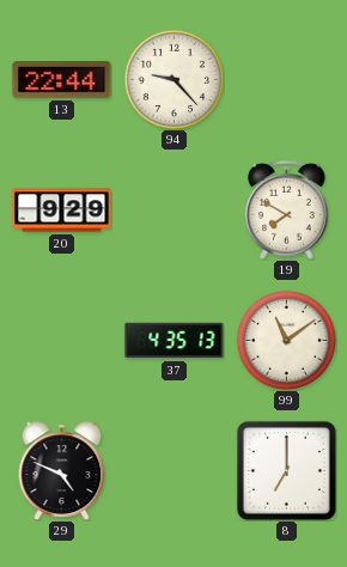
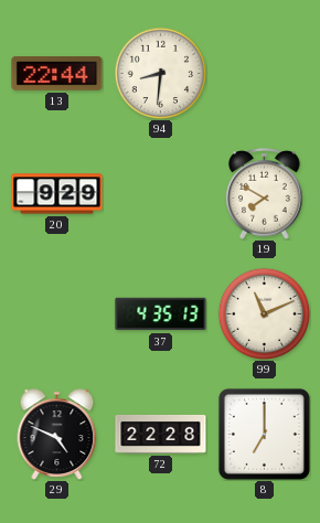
94: 9:23 -> 8:31 (160, 73)
99: 11:09 -> 11:11 (264, 313)
72: none -> 22:28 (161, 434)
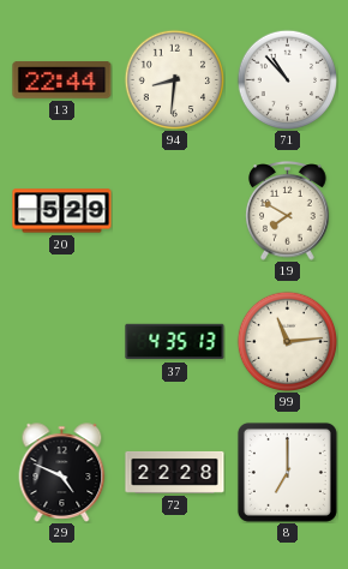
71: none -> 10:53 (287, 79)
20: 9:29 -> 5:29 (62, 211)
99: 11:11 -> 11:14 (287, 341)
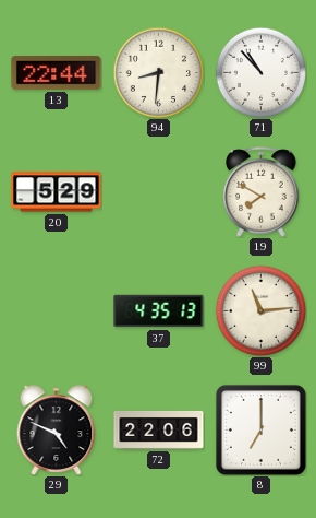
72: 22:28 -> 22:06 (159, 429)
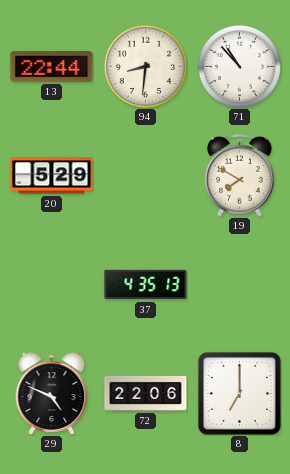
99: 11:14 -> none (260, 310)
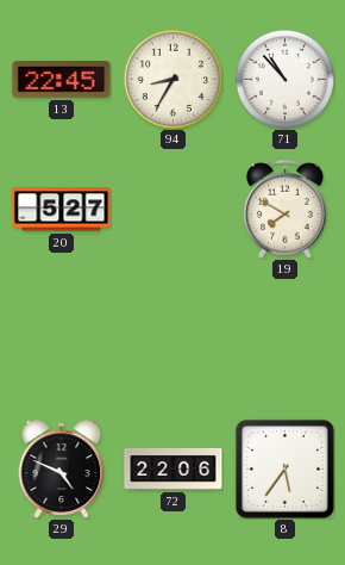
13: 22:44 -> 22:45 (62, 80)
94: 8:31 -> 8:35 (172, 79)
20: 5:29 -> 5:27 (62, 210)
37: 4:35 -> none (146, 285)
8: 7:00 -> 5:36 (284, 468)
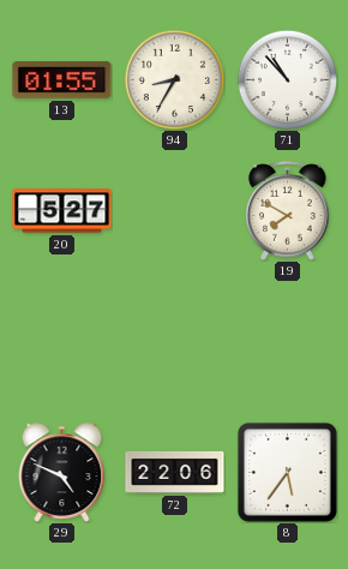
13: 22:45 -> 01:55 (62, 80)
